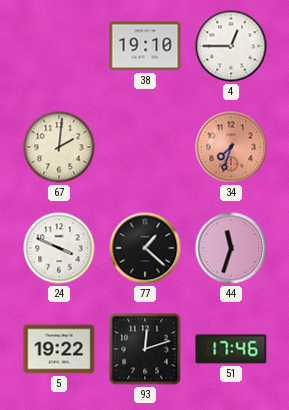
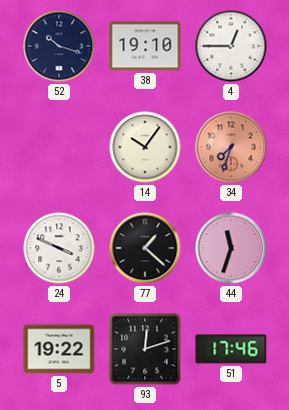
52: none -> 10:18 (59, 46)
67: 2:01 -> none (59, 147)
14: none -> 10:06 (145, 147)
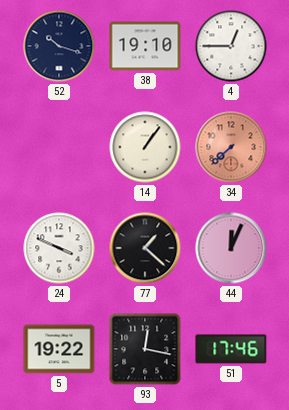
14: 10:06 -> 1:06 (145, 147)
34: 7:33 -> 7:38 (231, 147)
44: 11:33 -> 12:04 (231, 248)
93: 12:12 -> 12:17 (145, 349)
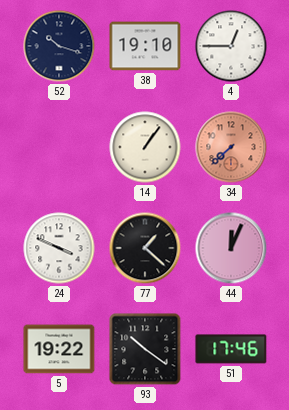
93: 12:17 -> 10:21 (145, 349)
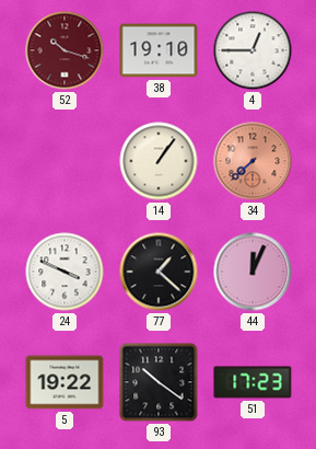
52 dial: navy -> burgundy (65, 50)
51: 17:46 -> 17:23 (253, 382)
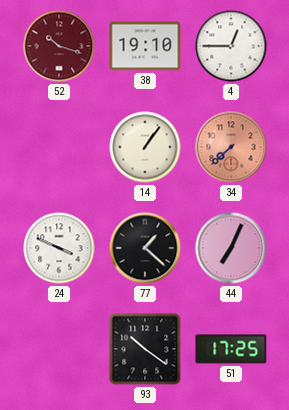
44: 12:04 -> 7:04 (231, 248)
5: 19:22 -> none (65, 382)
51: 17:23 -> 17:25 (231, 349)
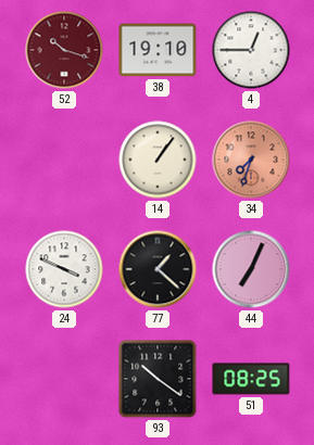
34: 7:38 -> 7:33 (251, 160)
51: 17:25 -> 08:25 (251, 379)
